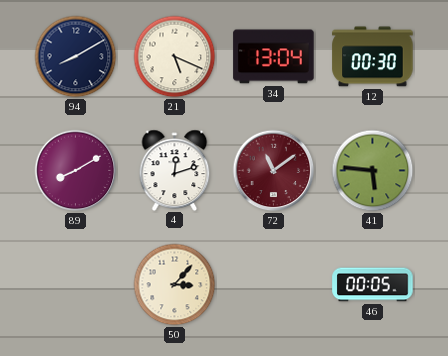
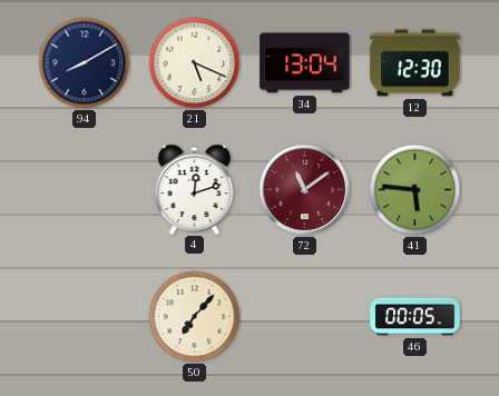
12: 00:30 -> 12:30 (415, 63)
89: 8:10 -> none (76, 171)
50: 3:07 -> 7:07 (195, 317)
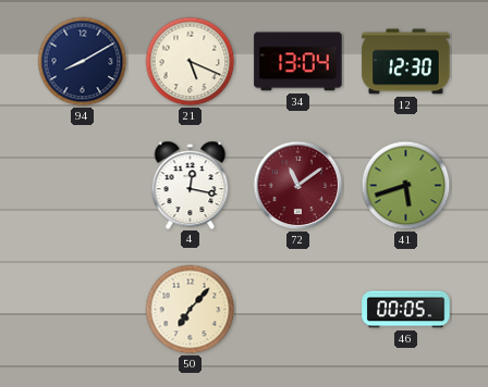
4: 12:12 -> 12:17 (191, 185)
41: 5:46 -> 5:42 (406, 186)
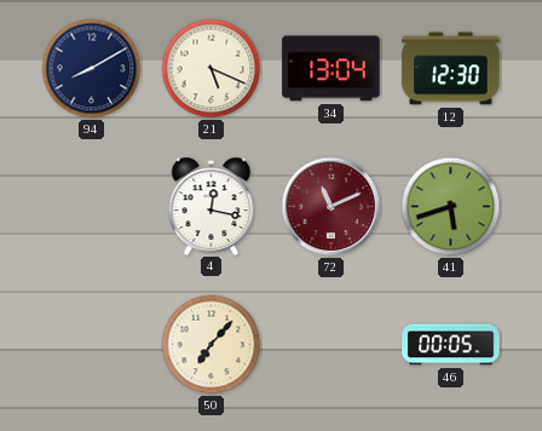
72: 11:09 -> 11:11 (331, 207)
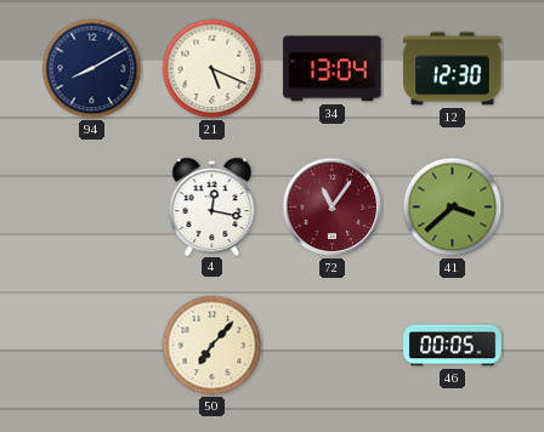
72: 11:11 -> 11:06 (333, 208)
41: 5:42 -> 3:38 (453, 208)
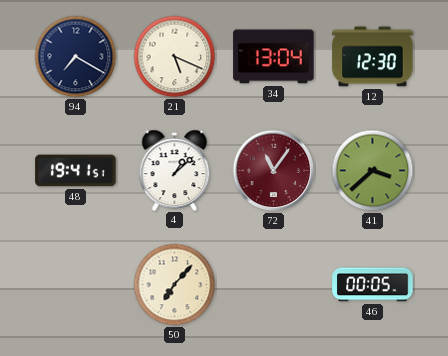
94: 8:10 -> 7:20 (76, 57)
48: none -> 19:41 (76, 171)
4: 12:17 -> 1:08 (175, 170)
